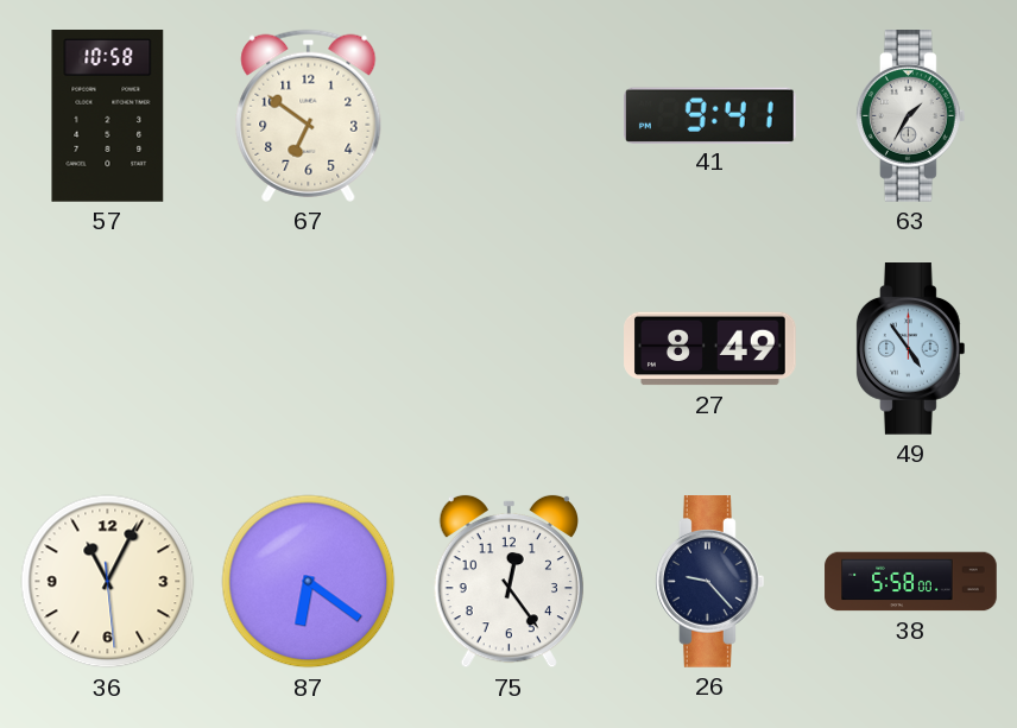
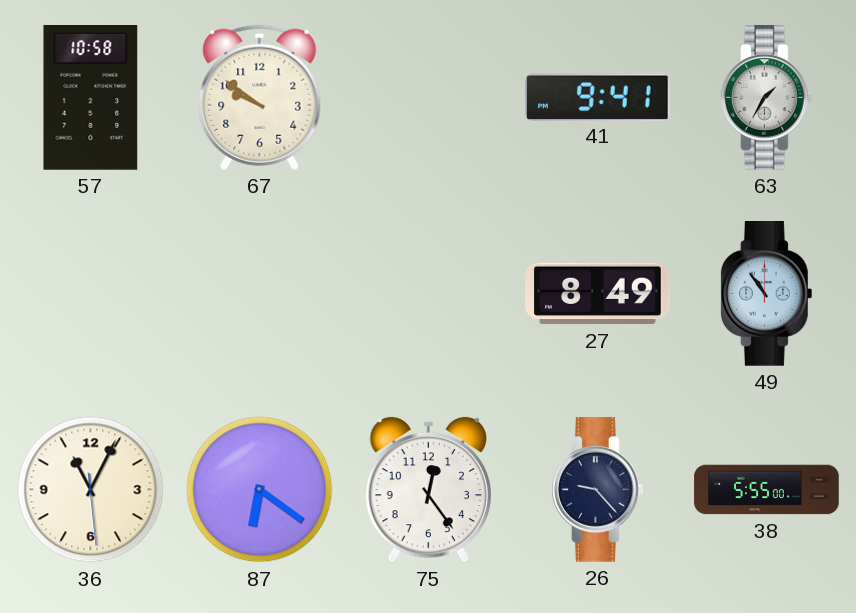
67: 6:51 -> 9:51 (260, 97)
49: 4:54 -> 10:54 (766, 294)
38: 5:58 -> 5:55 (767, 490)
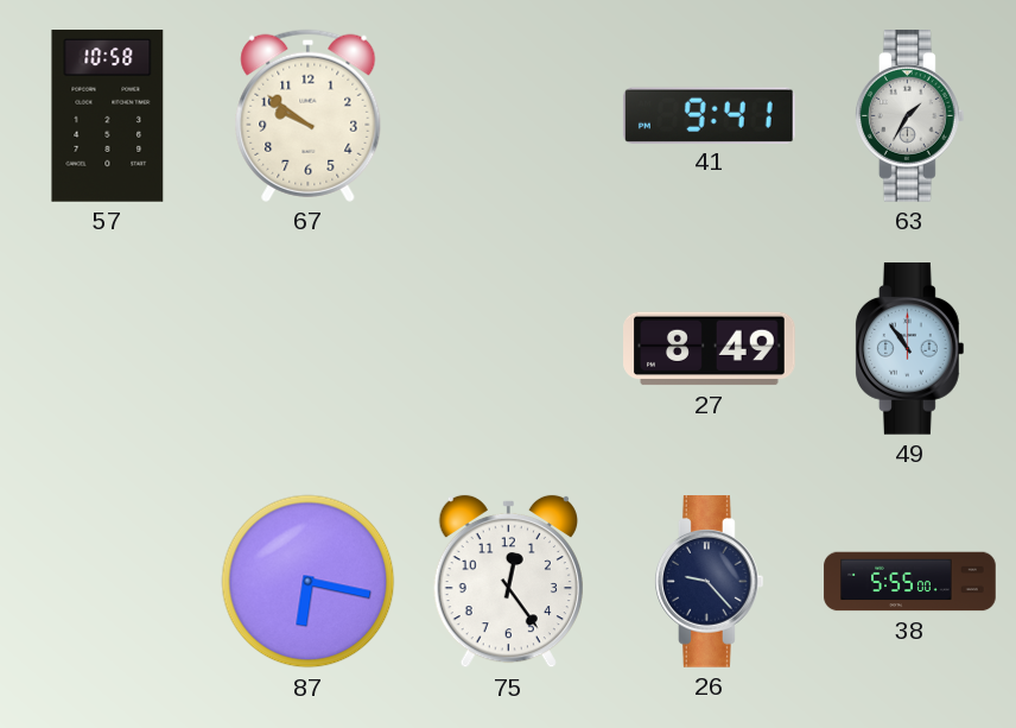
36: 11:04 -> none (91, 490)
87: 6:21 -> 6:17 (309, 582)
